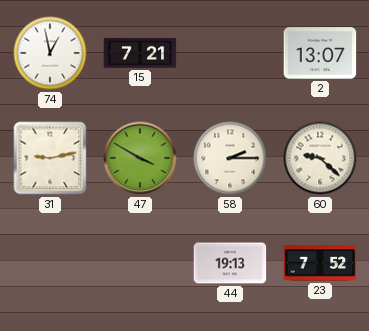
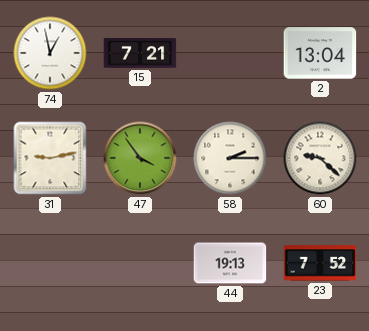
2: 13:07 -> 13:04 (320, 53)
47: 3:50 -> 3:54 (140, 158)
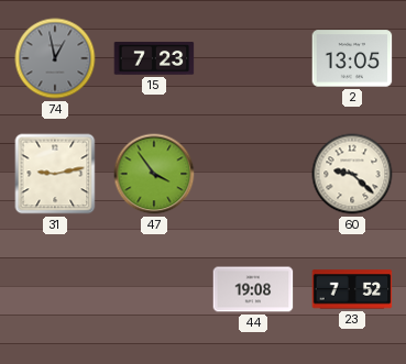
74 dial: white -> grey (55, 58)
15: 7:21 -> 7:23 (154, 58)
2: 13:04 -> 13:05 (352, 58)
58: 2:15 -> none (230, 158)
44: 19:13 -> 19:08 (253, 289)
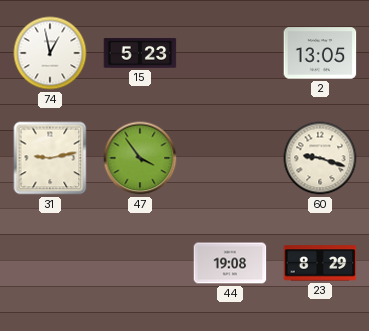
74 dial: grey -> white (50, 53)
15: 7:23 -> 5:23 (140, 53)
60: 9:22 -> 9:18 (320, 158)
23: 7:52 -> 8:29 (320, 263)
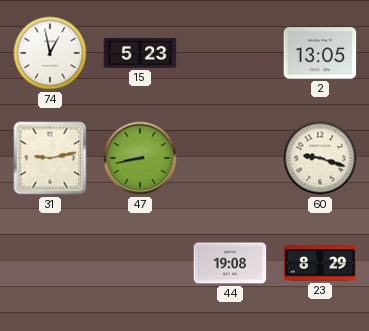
47: 3:54 -> 8:43 (140, 158)
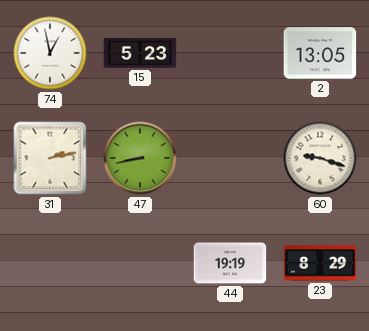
31: 9:13 -> 2:13 (50, 158)
44: 19:08 -> 19:19 (230, 263)
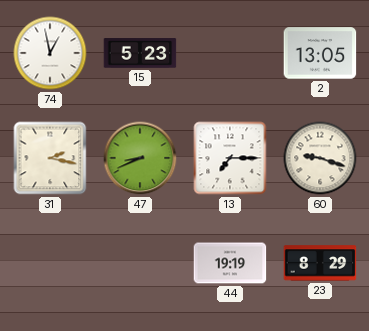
31: 2:13 -> 2:17 (50, 158)
47: 8:43 -> 8:41 (140, 158)
13: none -> 7:15 (230, 158)
